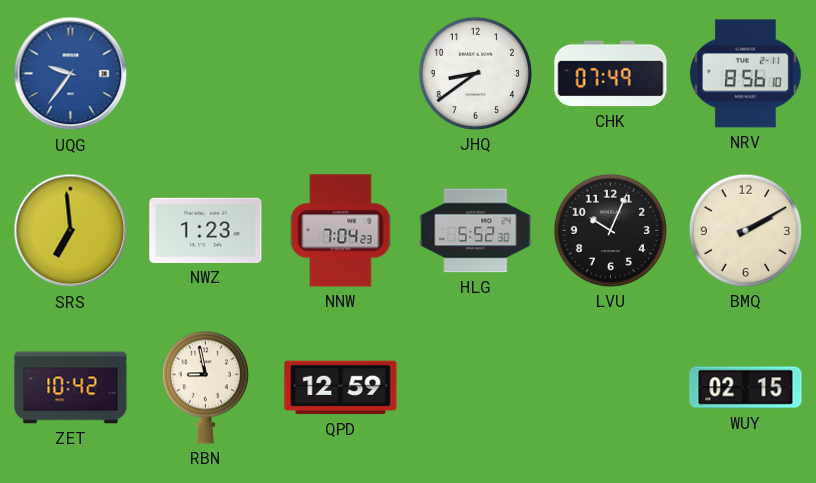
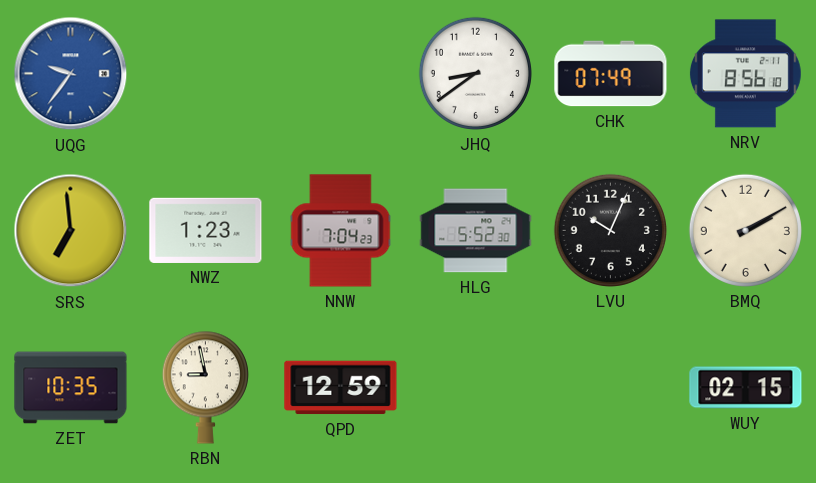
ZET: 10:42 -> 10:35 (71, 388)
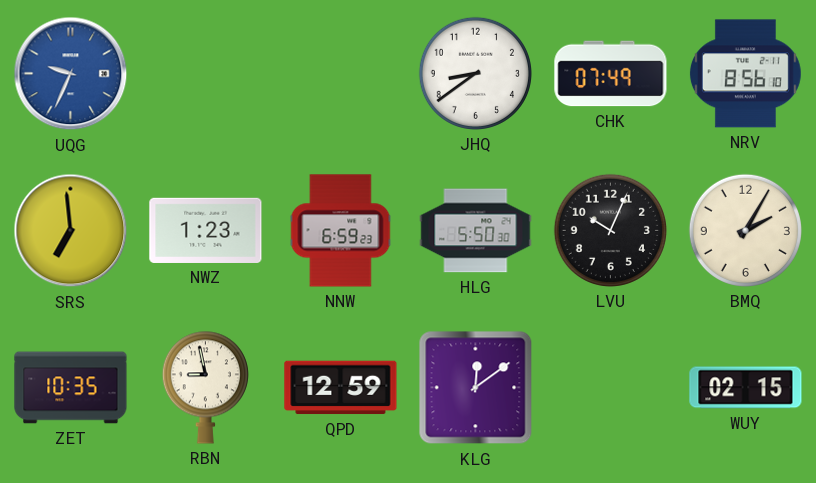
UQG: 9:36 -> 9:34 (71, 74)
NNW: 7:04 -> 6:59 (341, 231)
HLG: 5:52 -> 5:50 (476, 231)
BMQ: 2:10 -> 2:05 (745, 230)
KLG: none -> 12:09 (476, 388)
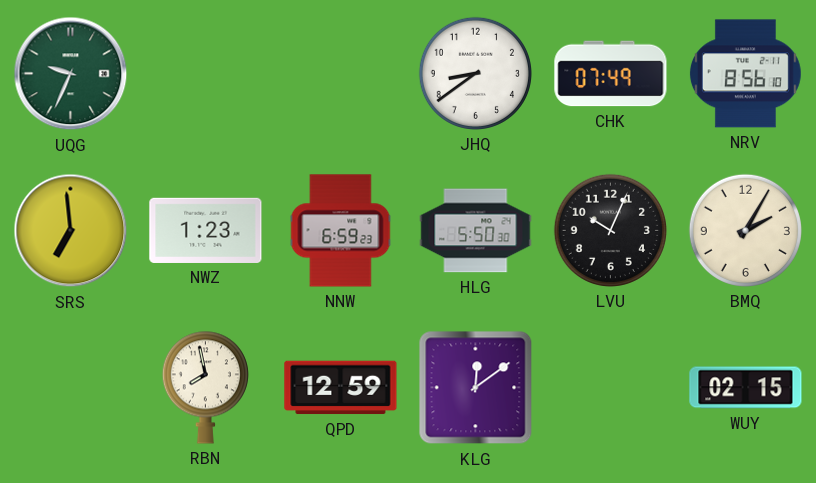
UQG dial: blue -> green (71, 74)
ZET: 10:35 -> none (71, 388)
RBN: 8:58 -> 7:58 (205, 387)
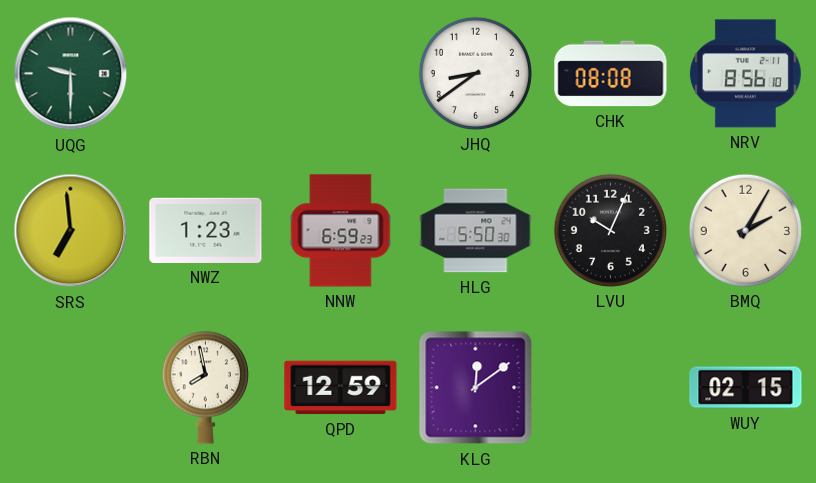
UQG: 9:34 -> 9:30 (71, 74)
CHK: 07:49 -> 08:08 (611, 74)
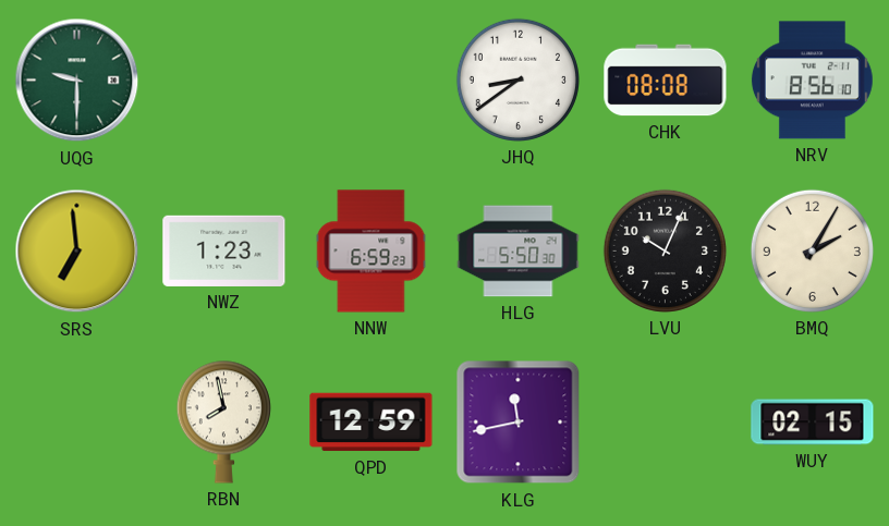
KLG: 12:09 -> 11:43 (519, 423)
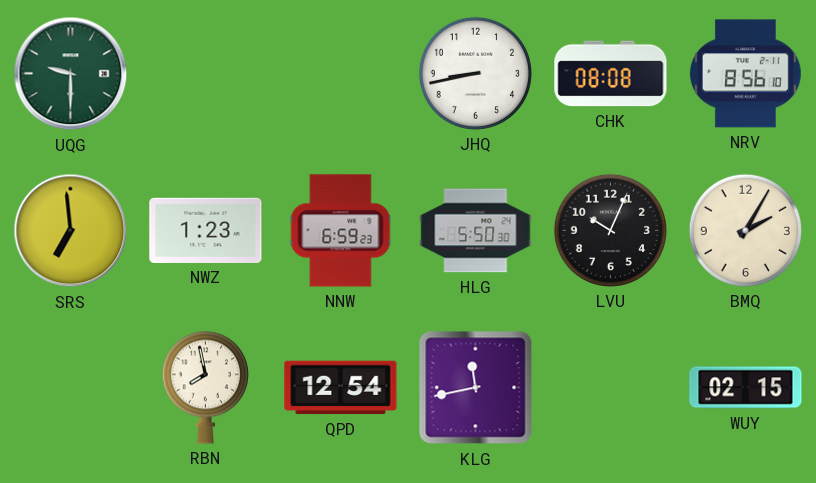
JHQ: 8:39 -> 8:43 (475, 73)
QPD: 12:59 -> 12:54 (341, 388)
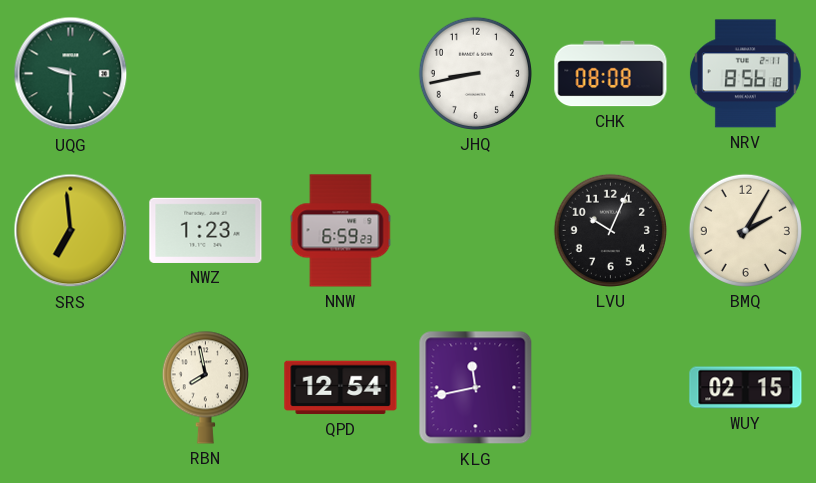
HLG: 5:50 -> none (476, 231)
